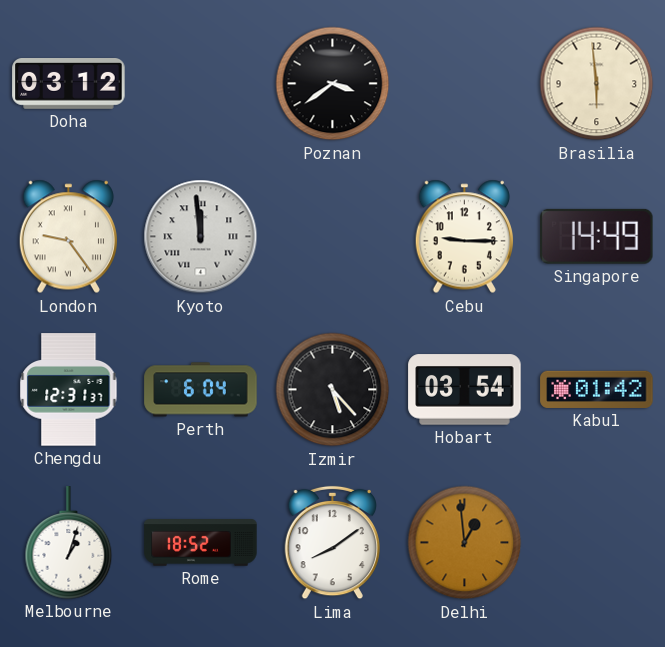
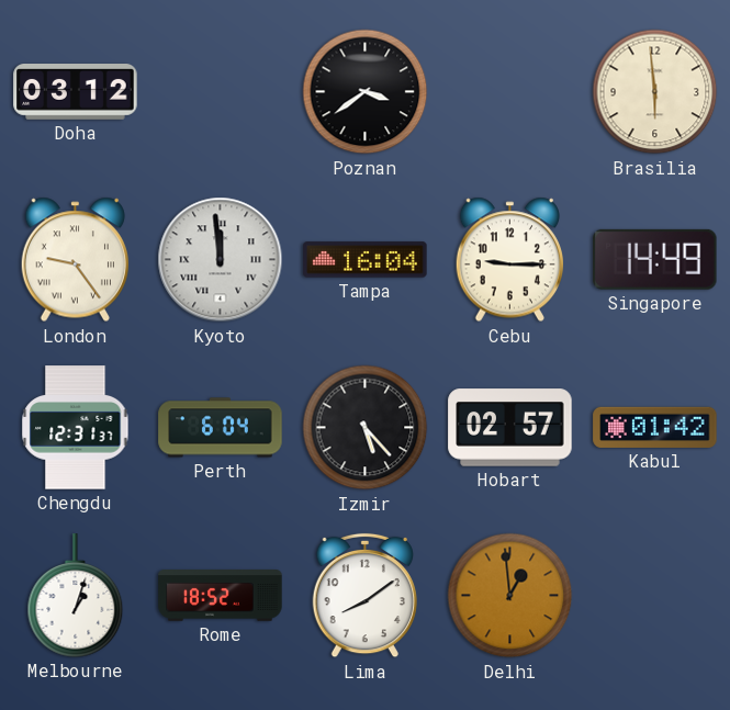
Tampa: none -> 16:04 (366, 260)
Hobart: 03:54 -> 02:57 (510, 428)
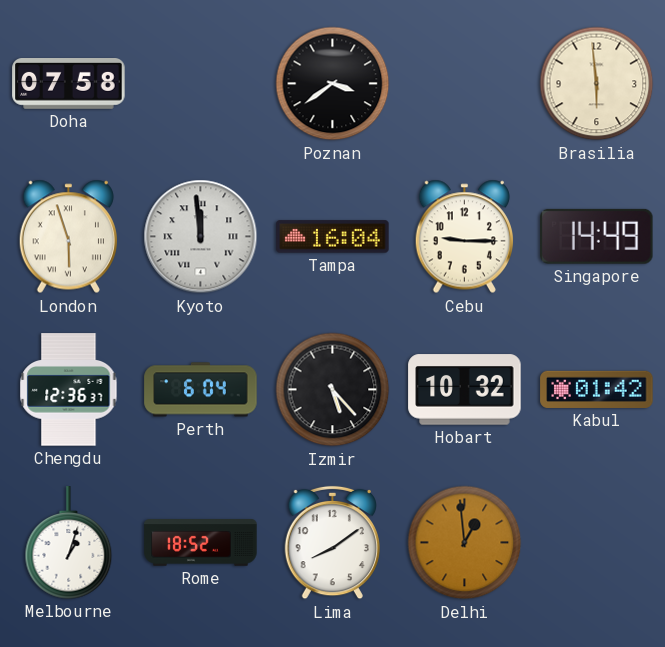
Doha: 03:12 -> 07:58 (69, 84)
London: 9:24 -> 5:57 (68, 237)
Chengdu: 12:31 -> 12:36 (69, 390)
Hobart: 02:57 -> 10:32 (465, 390)
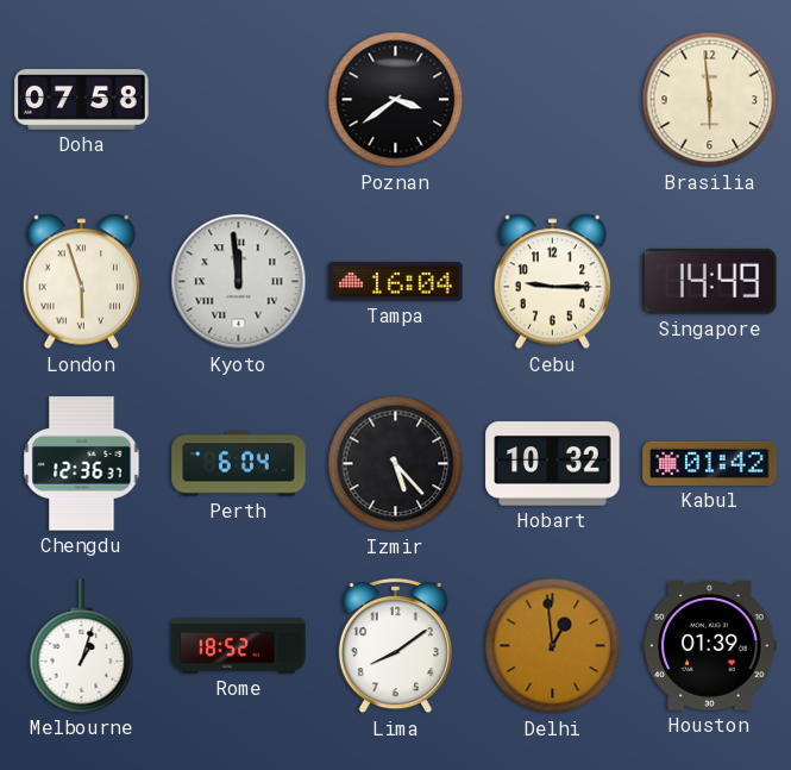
Houston: none -> 01:39 (710, 646)
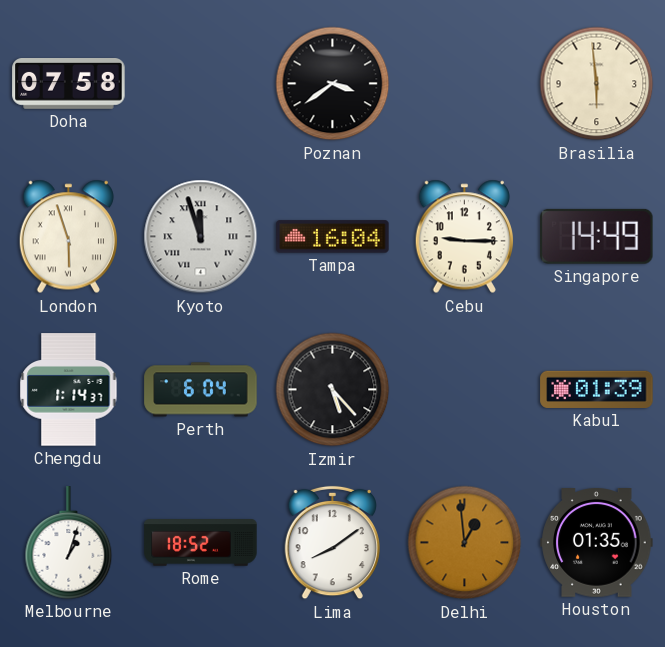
Kyoto: 11:59 -> 11:57 (201, 237)
Chengdu: 12:36 -> 1:14 (69, 390)
Hobart: 10:32 -> none (553, 464)
Kabul: 01:42 -> 01:39 (597, 389)
Houston: 01:39 -> 01:35 (597, 543)
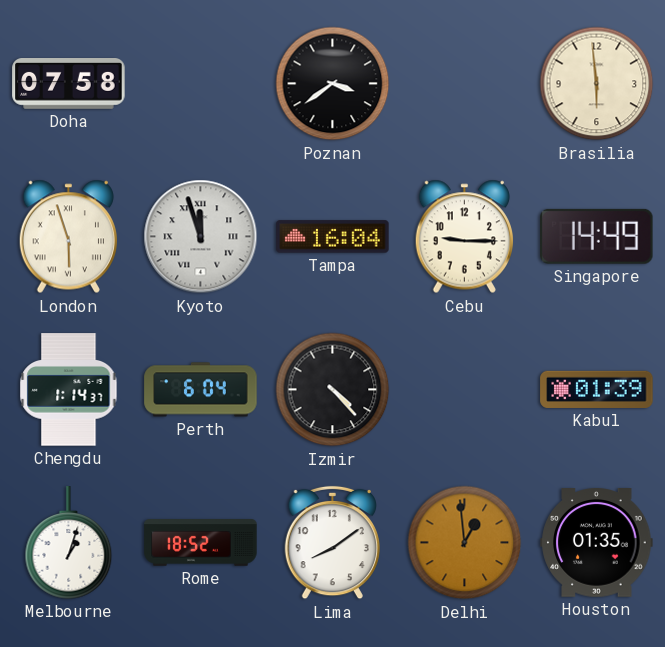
Izmir: 5:23 -> 4:23 (333, 390)
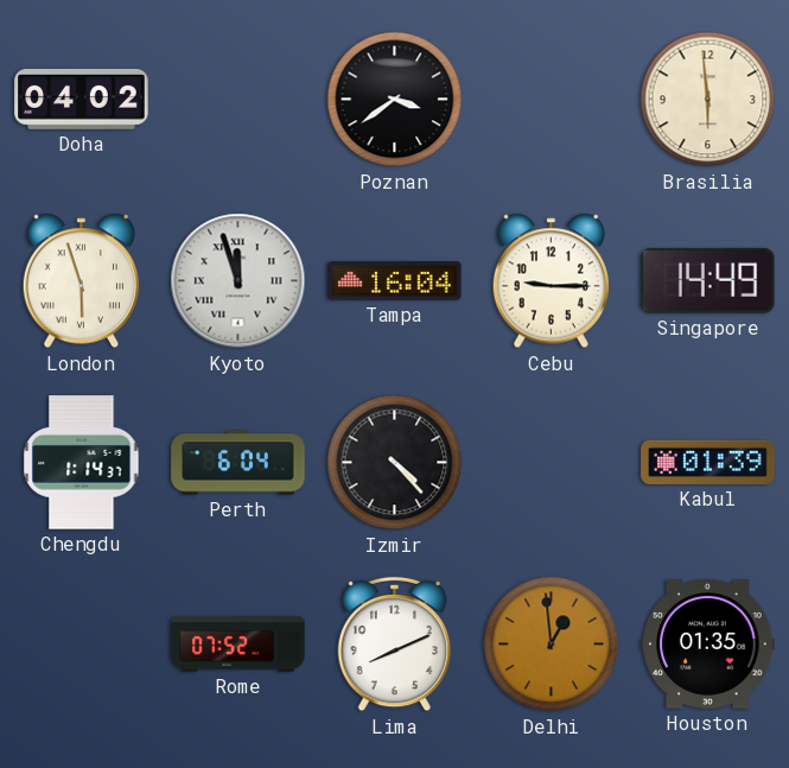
Doha: 07:58 -> 04:02 (82, 100)
Melbourne: 1:03 -> none (69, 543)
Rome: 18:52 -> 07:52 (238, 645)
Lima: 8:09 -> 8:11 (394, 645)
